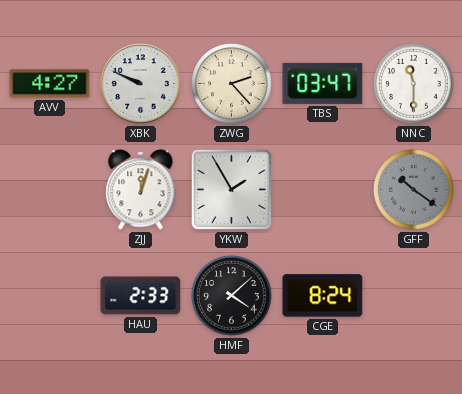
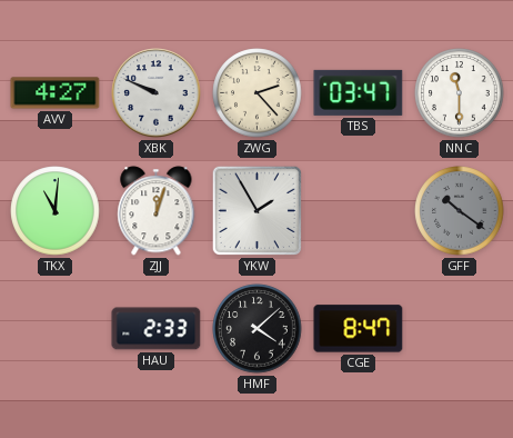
TKX: none -> 11:01 (56, 211)
CGE: 8:24 -> 8:47 (359, 329)
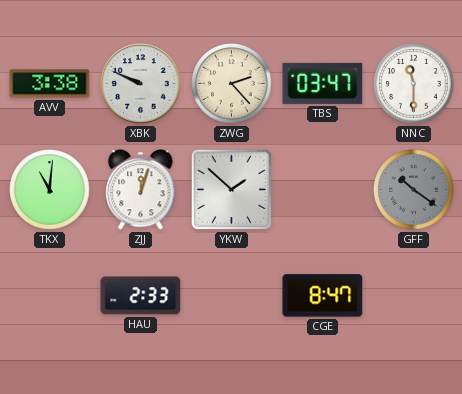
AVV: 4:27 -> 3:38 (50, 84)
YKW: 1:55 -> 1:52 (231, 189)
HMF: 4:08 -> none (258, 329)
